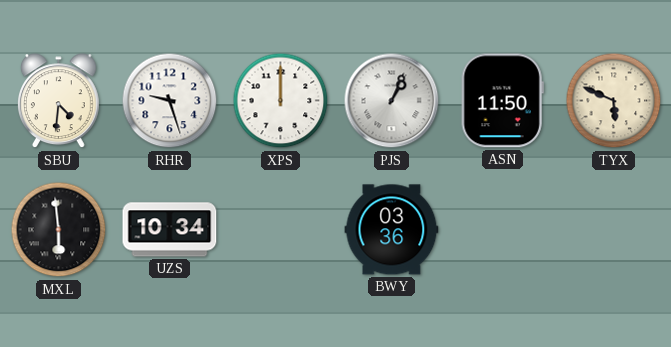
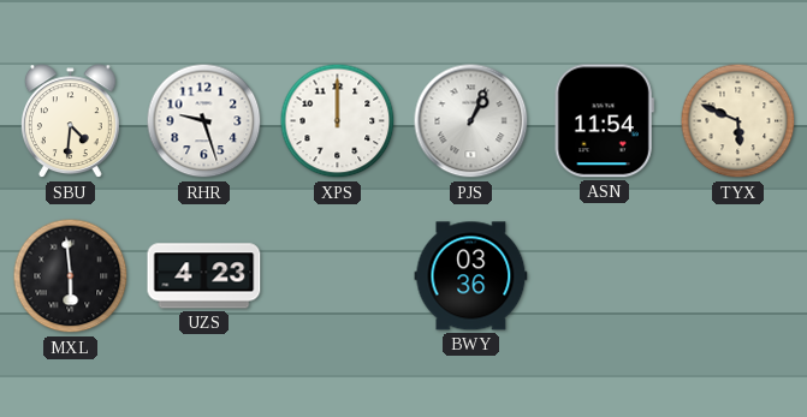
ASN: 11:50 -> 11:54 (604, 121)
UZS: 10:34 -> 4:23 (204, 276)
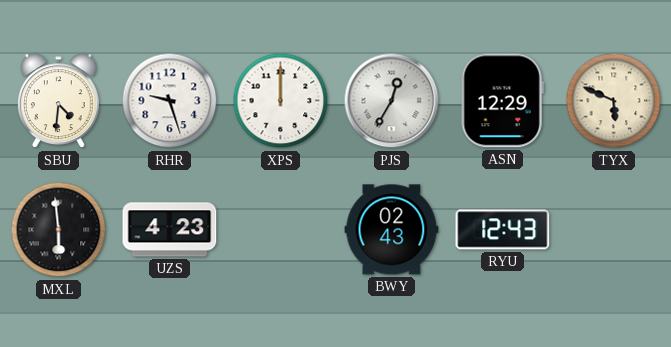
PJS: 1:04 -> 12:35 (392, 101)
ASN: 11:54 -> 12:29 (502, 101)
BWY: 03:36 -> 02:43 (392, 230)
RYU: none -> 12:43 (503, 230)
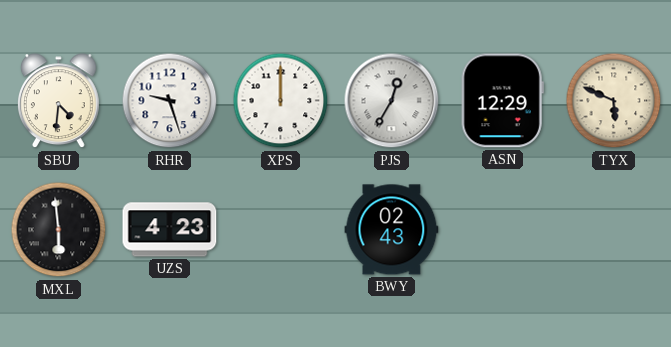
RYU: 12:43 -> none (503, 230)
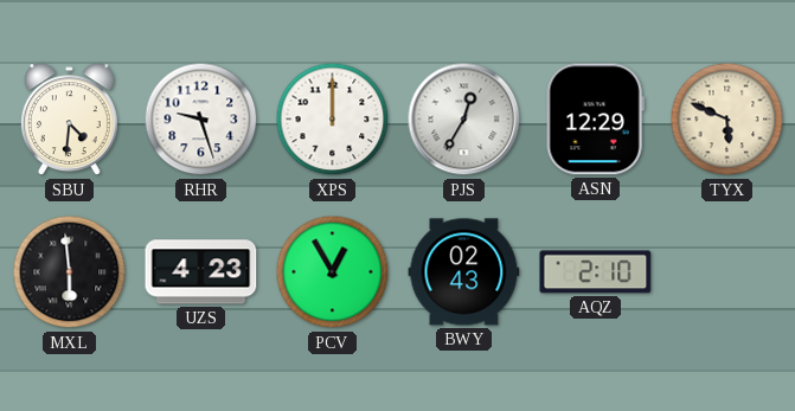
PCV: none -> 12:55 (333, 272)
AQZ: none -> 2:10 (596, 272)
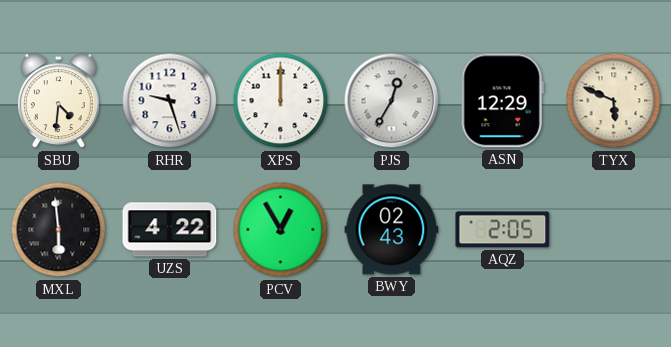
UZS: 4:23 -> 4:22 (170, 230)
AQZ: 2:10 -> 2:05 (503, 230)
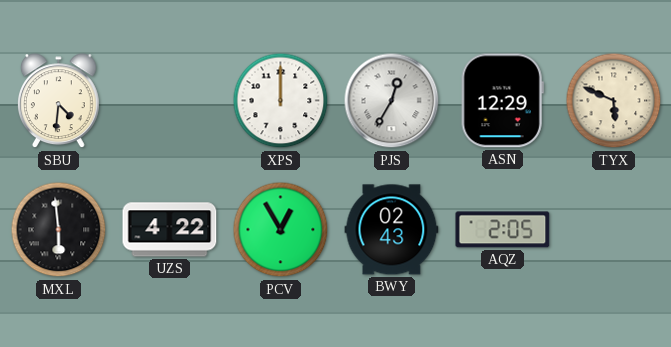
RHR: 9:27 -> none (170, 101)
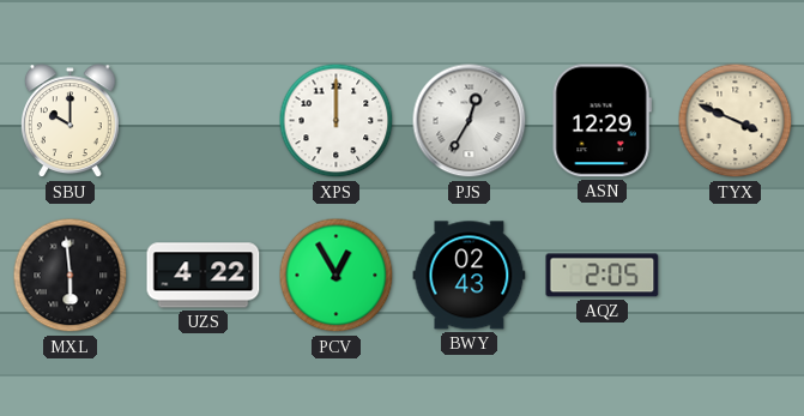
SBU: 4:31 -> 10:00 (69, 121)
TYX: 5:49 -> 3:49 (736, 121)
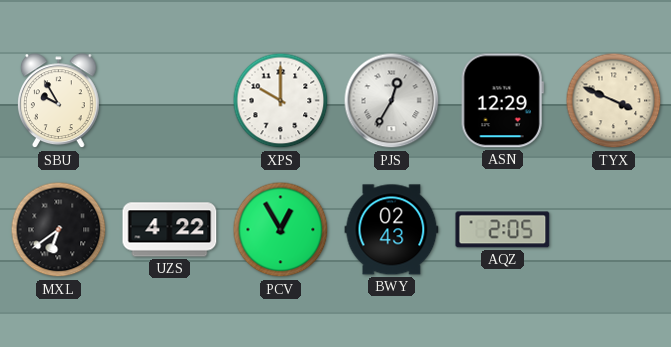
SBU: 10:00 -> 9:55 (58, 101)
XPS: 12:00 -> 10:00 (281, 101)
MXL: 5:59 -> 6:39 (59, 230)
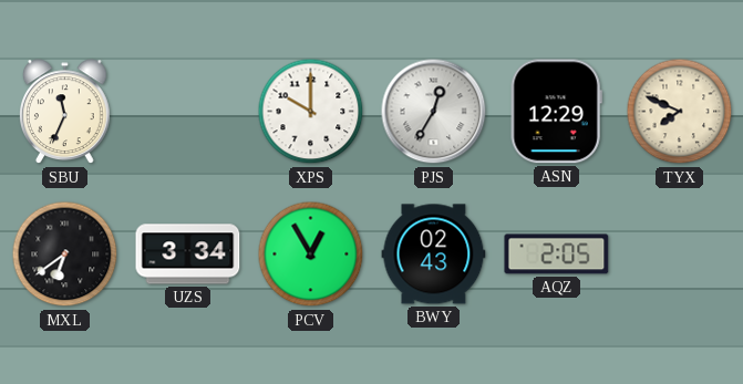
SBU: 9:55 -> 11:34 (64, 112)
TYX: 3:49 -> 7:49 (680, 112)
UZS: 4:22 -> 3:34 (188, 255)
